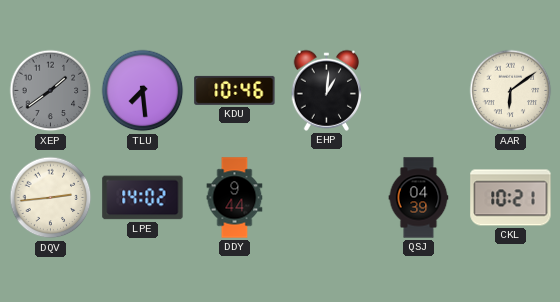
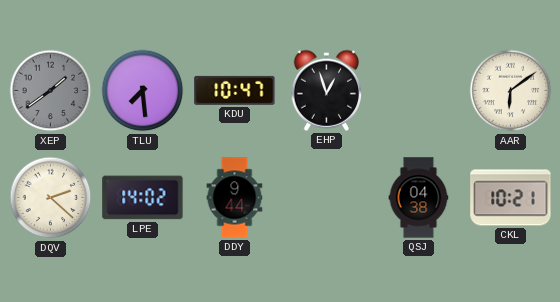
KDU: 10:46 -> 10:47 (235, 90)
EHP: 1:01 -> 12:57 (326, 90)
DQV: 2:44 -> 2:22 (51, 198)
QSJ: 04:39 -> 04:38 (419, 198)
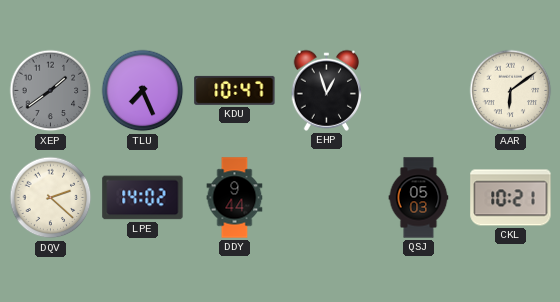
TLU: 7:29 -> 7:26 (143, 91)
QSJ: 04:38 -> 05:03 (419, 198)
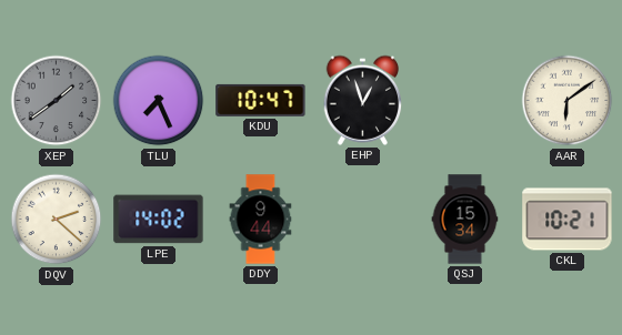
QSJ: 05:03 -> 15:34 (465, 220)
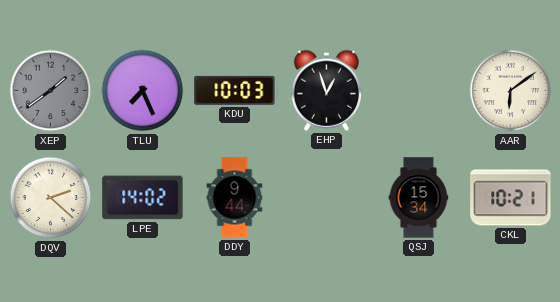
KDU: 10:47 -> 10:03 (235, 90)
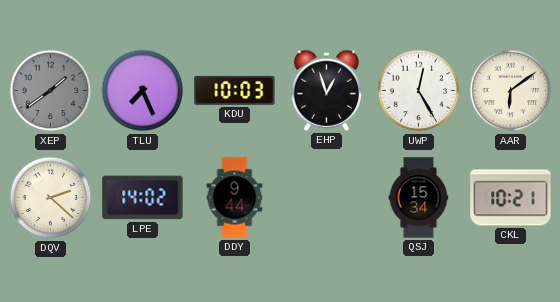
UWP: none -> 12:25 (419, 91)
